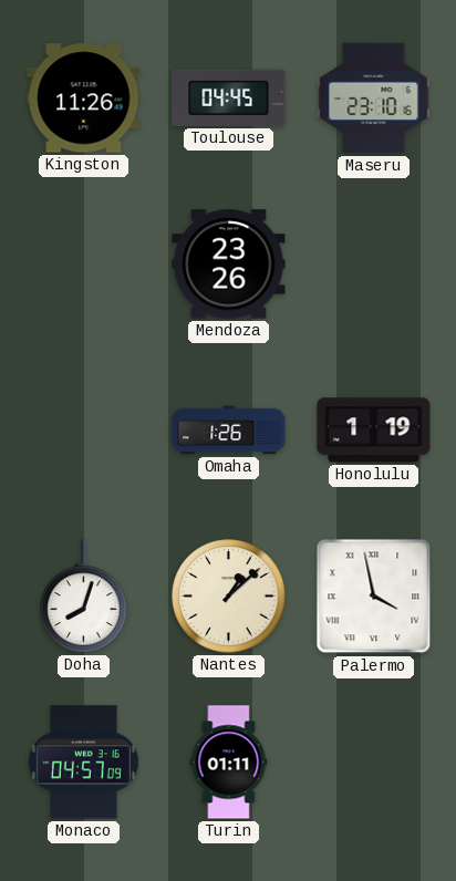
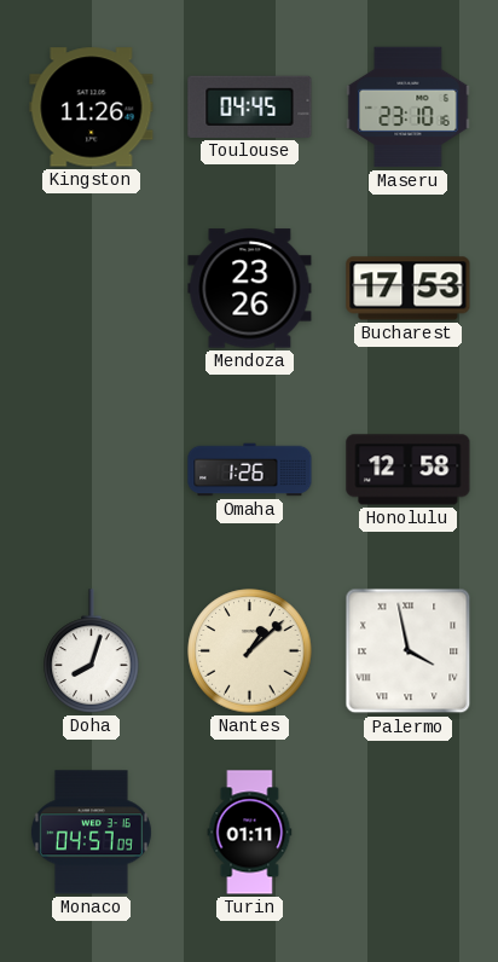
Bucharest: none -> 17:53 (409, 289)
Honolulu: 1:19 -> 12:58 (409, 470)
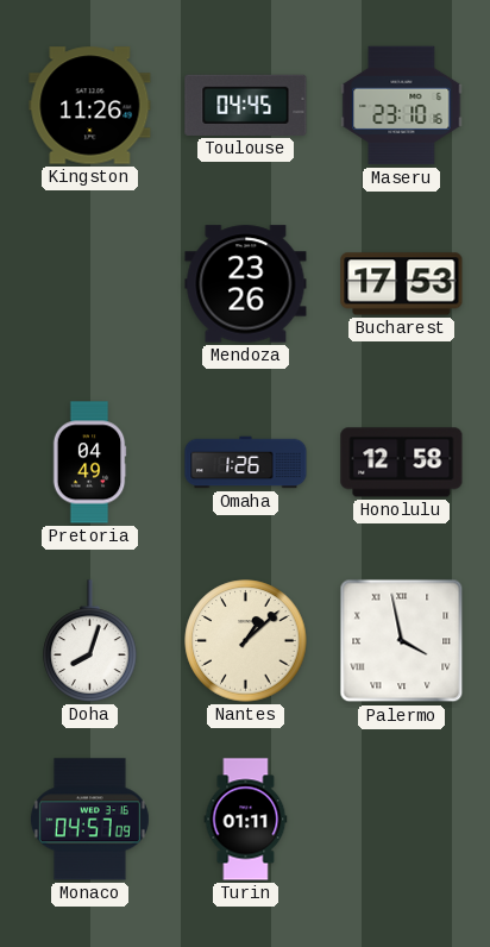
Pretoria: none -> 04:49 (89, 463)
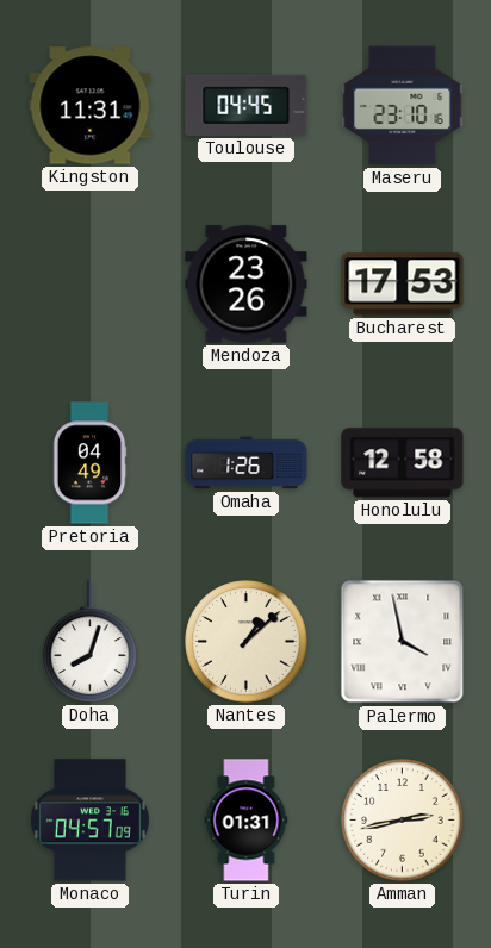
Kingston: 11:26 -> 11:31 (91, 106)
Turin: 01:11 -> 01:31 (247, 821)
Amman: none -> 2:43 (403, 821)
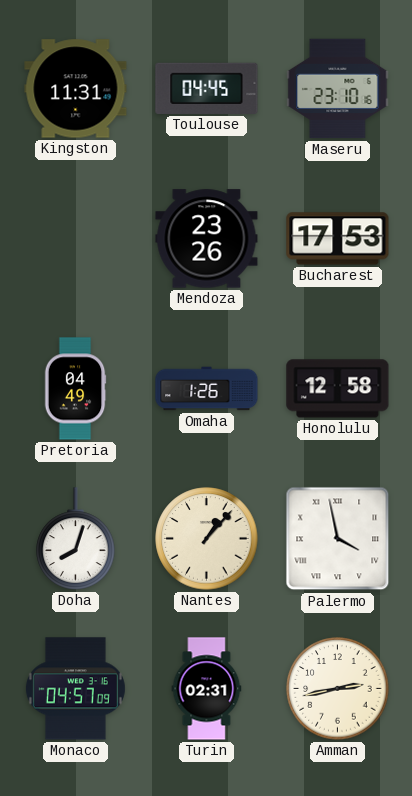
Nantes: 1:08 -> 1:07 (207, 539)
Turin: 01:31 -> 02:31 (207, 689)
